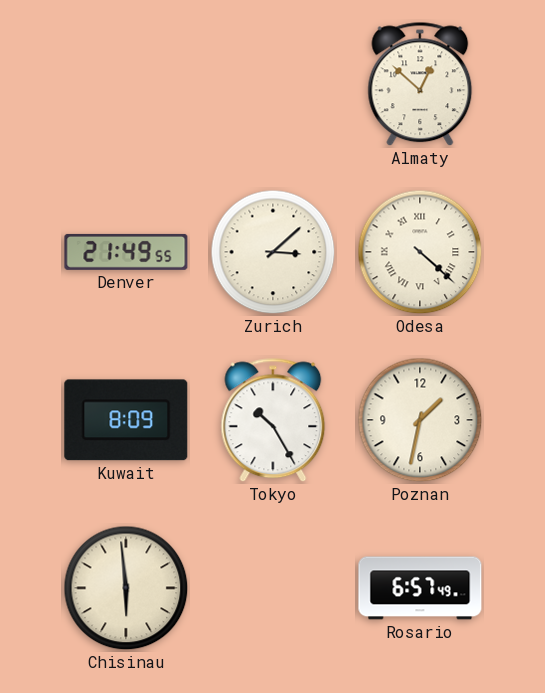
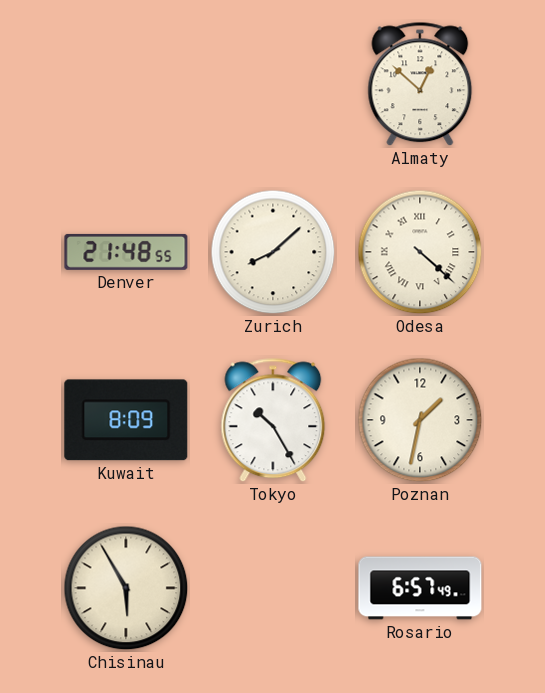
Denver: 21:49 -> 21:48 (126, 252)
Zurich: 3:08 -> 8:08 (273, 252)
Chisinau: 5:59 -> 5:55 (126, 588)
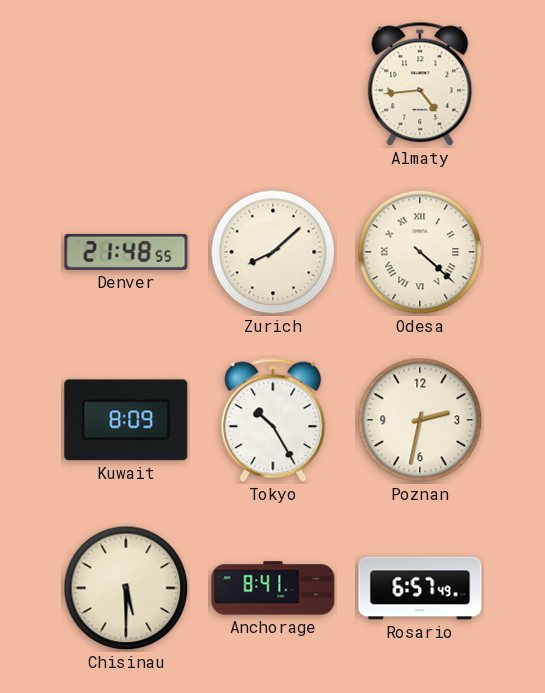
Almaty: 12:52 -> 4:44 (420, 84)
Poznan: 1:32 -> 2:32 (420, 420)
Chisinau: 5:55 -> 5:30 (126, 588)
Anchorage: none -> 8:41 (273, 588)
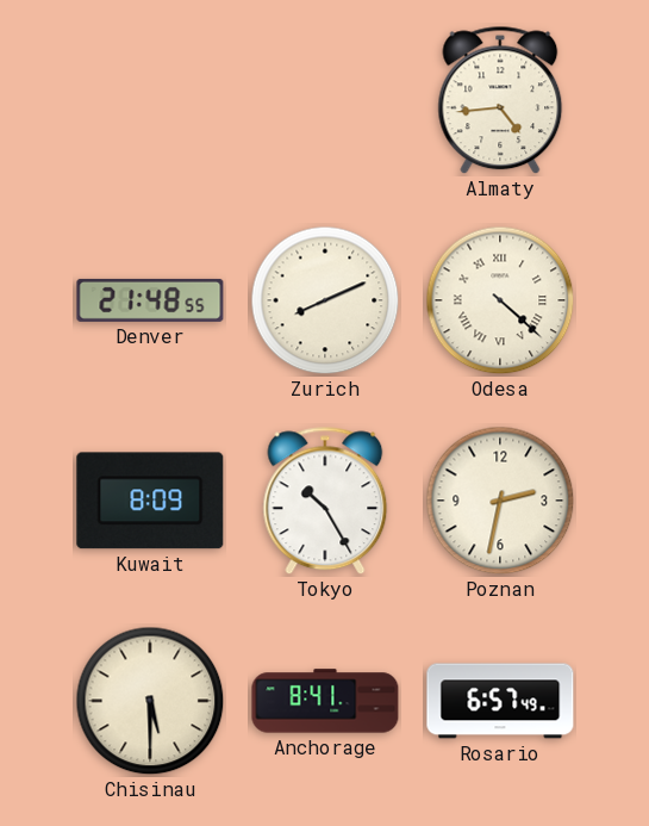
Zurich: 8:08 -> 8:11 (325, 300)
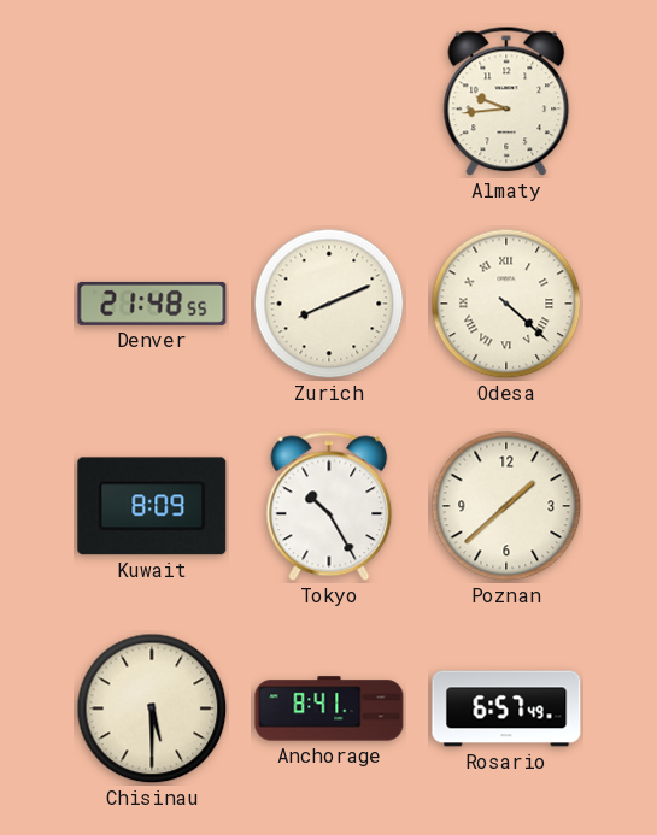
Almaty: 4:44 -> 9:44 (506, 101)
Poznan: 2:32 -> 1:38 (506, 506)
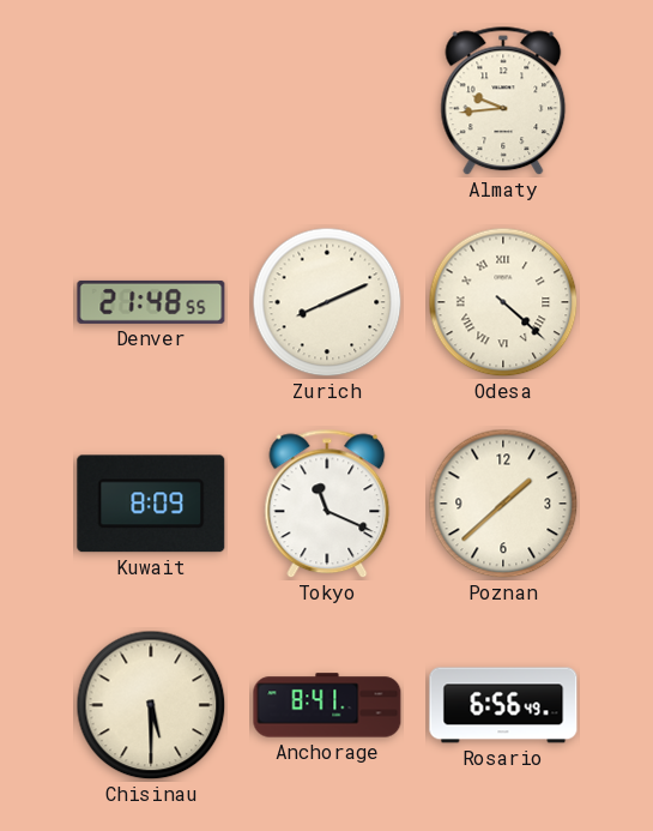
Tokyo: 10:25 -> 11:19 (327, 504)
Rosario: 6:57 -> 6:56 (503, 705)
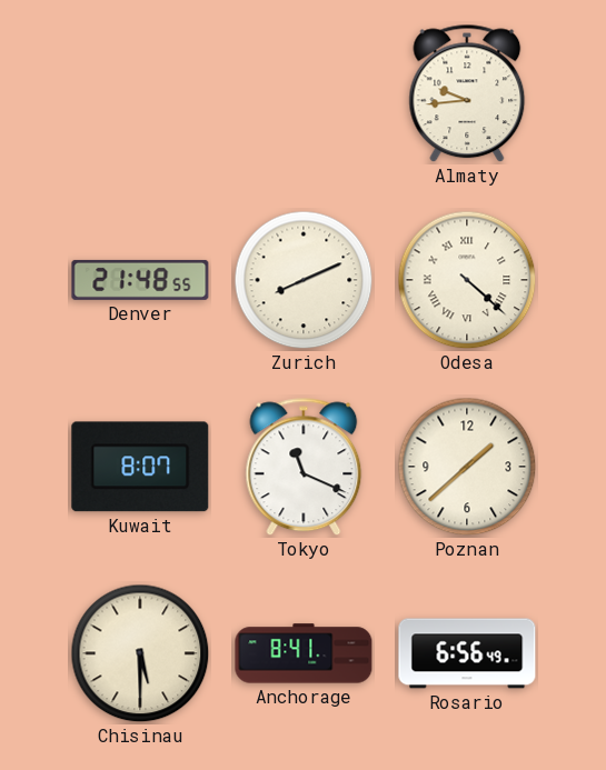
Kuwait: 8:09 -> 8:07 (140, 467)
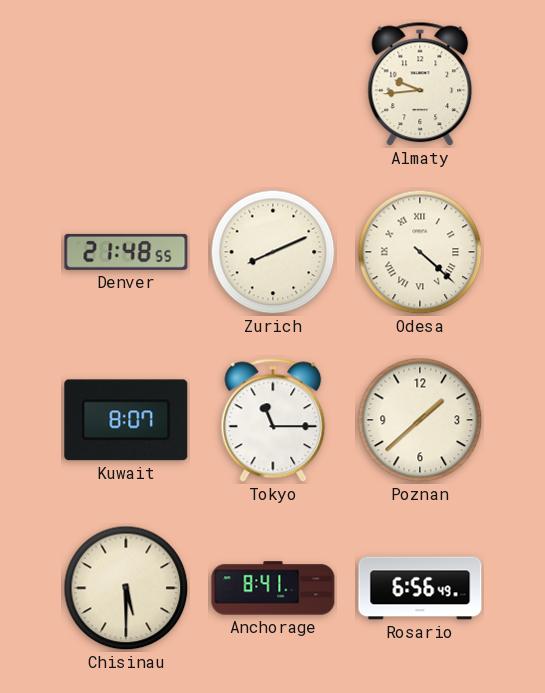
Tokyo: 11:19 -> 11:15 (273, 420)
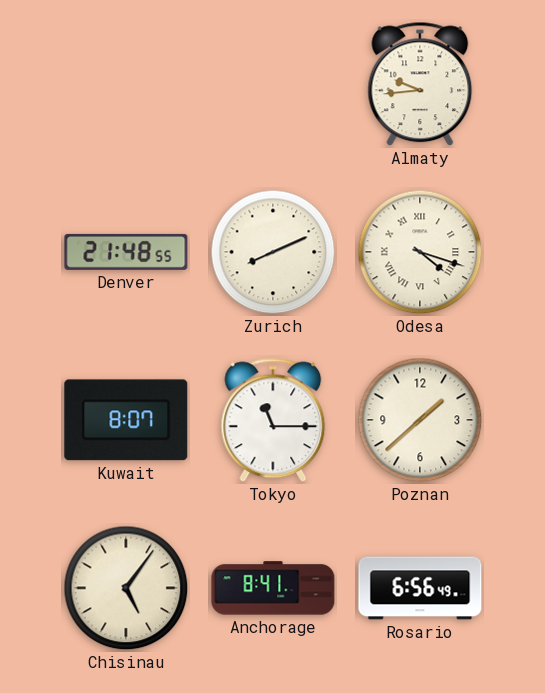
Odesa: 4:22 -> 4:18 (420, 252)
Chisinau: 5:30 -> 5:06 (126, 588)
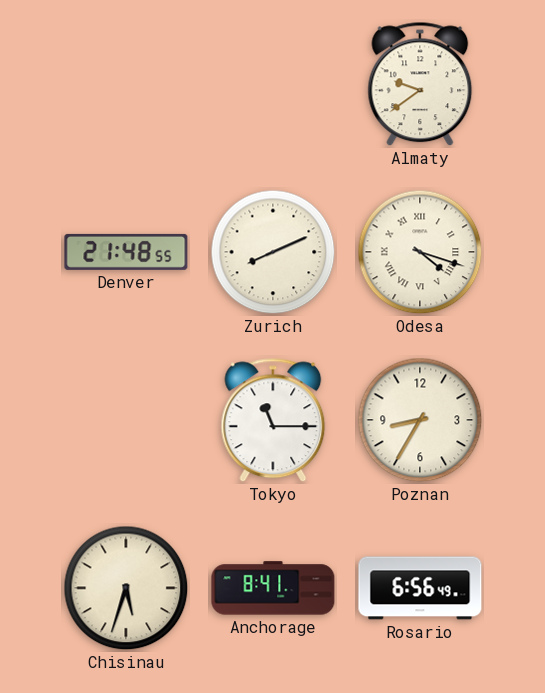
Almaty: 9:44 -> 9:39 (420, 84)
Kuwait: 8:07 -> none (126, 420)
Poznan: 1:38 -> 8:35 (420, 420)
Chisinau: 5:06 -> 5:33 (126, 588)
